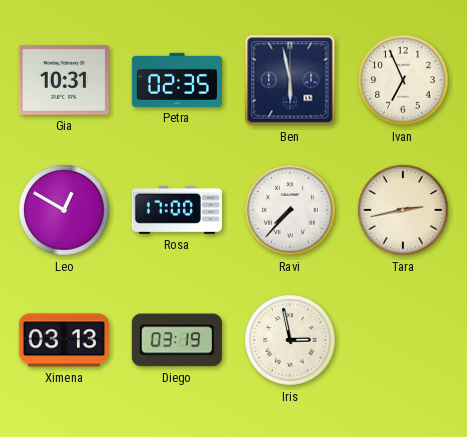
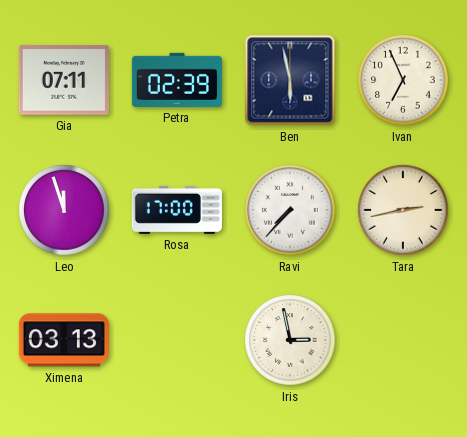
Gia: 10:31 -> 07:11 (64, 80)
Petra: 02:35 -> 02:39 (177, 80)
Leo: 12:50 -> 11:57 (64, 210)
Diego: 03:19 -> none (177, 340)
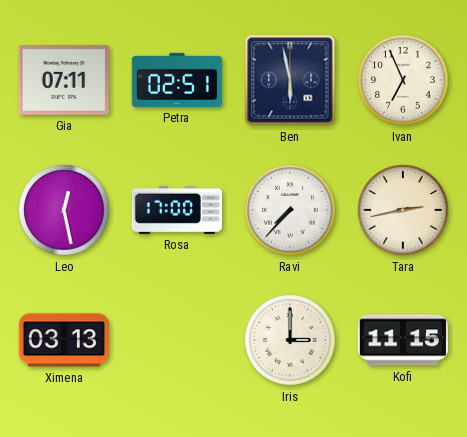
Petra: 02:39 -> 02:51 (177, 80)
Leo: 11:57 -> 12:28 (64, 210)
Iris: 2:58 -> 3:00 (290, 340)
Kofi: none -> 11:15 (403, 340)
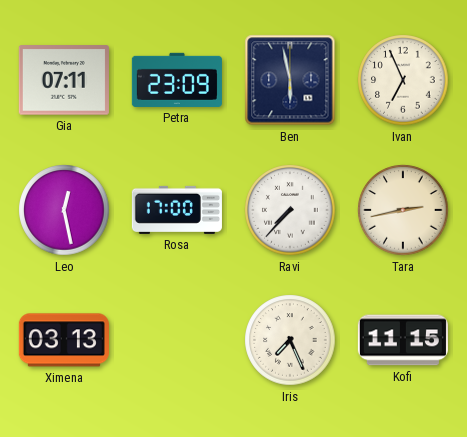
Petra: 02:51 -> 23:09 (177, 80)
Iris: 3:00 -> 7:26 (290, 340)
